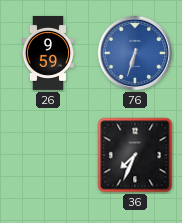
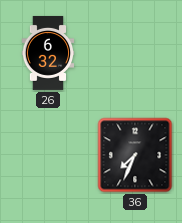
26: 9:59 -> 6:32 (48, 53)
76: 6:33 -> none (135, 53)
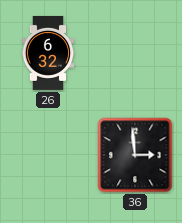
36: 7:34 -> 2:59 (135, 155)
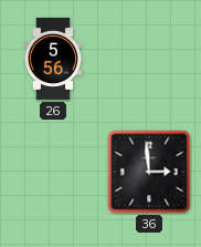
26: 6:32 -> 5:56 (53, 59)
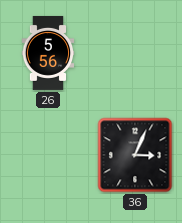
36: 2:59 -> 3:04 (135, 155)
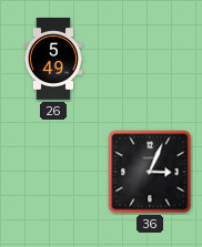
26: 5:56 -> 5:49 (53, 59)
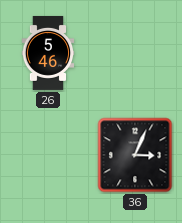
26: 5:49 -> 5:46 (48, 53)
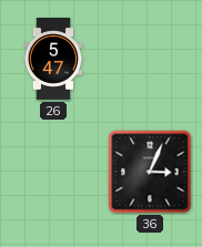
26: 5:46 -> 5:47 (53, 59)
